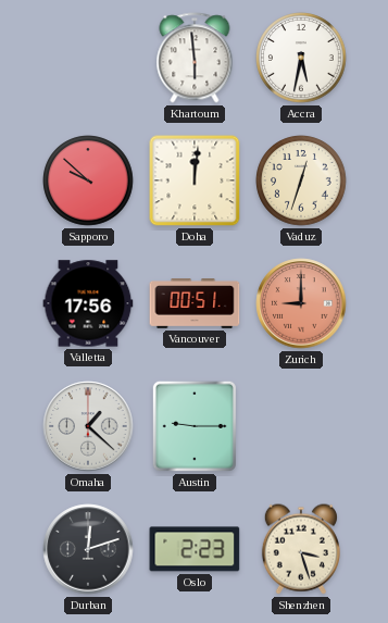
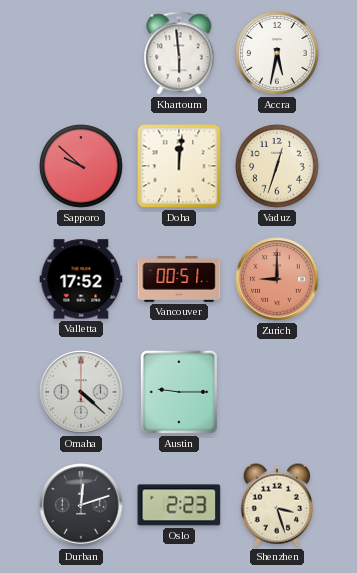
Valletta: 17:56 -> 17:52 (81, 279)
Omaha: 1:22 -> 4:22 (81, 392)
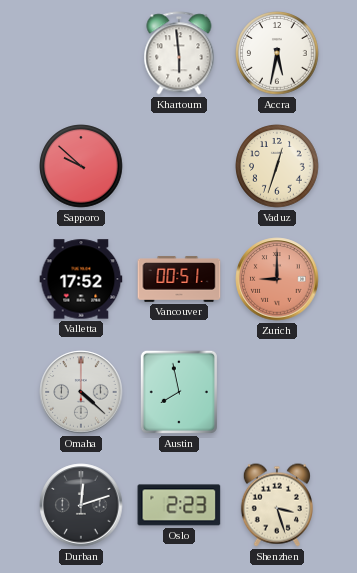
Doha: 12:01 -> none (179, 166)
Austin: 9:15 -> 7:58 (179, 392)
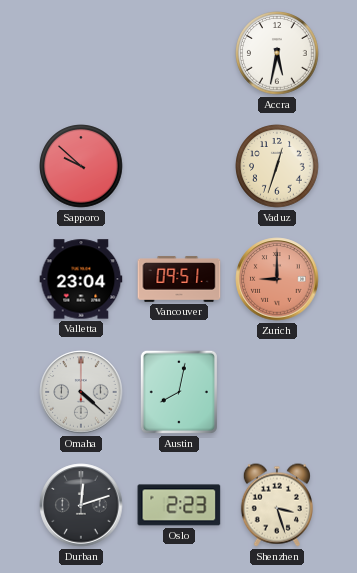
Khartoum: 5:59 -> none (179, 53)
Valletta: 17:52 -> 23:04 (81, 279)
Vancouver: 00:51 -> 09:51 (179, 279)
Austin: 7:58 -> 8:02 (179, 392)
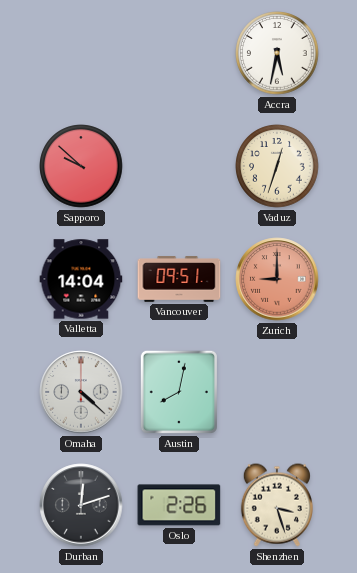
Valletta: 23:04 -> 14:04 (81, 279)
Oslo: 2:23 -> 2:26 (179, 505)
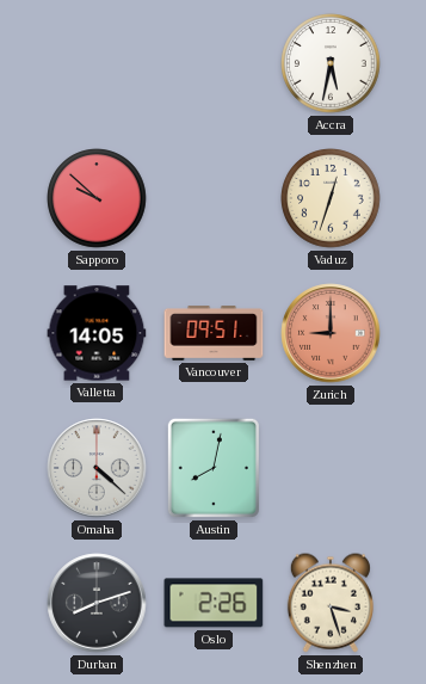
Valletta: 14:04 -> 14:05 (97, 333)
Durban: 12:12 -> 8:12 (97, 603)
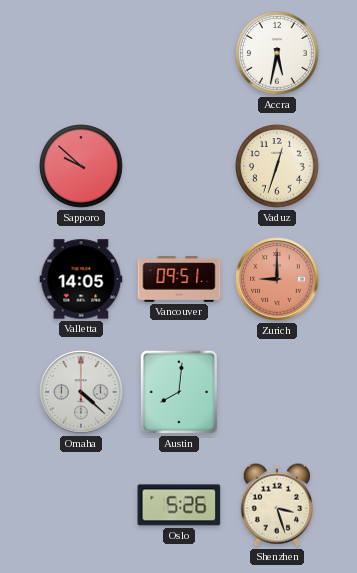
Austin: 8:02 -> 8:01 (179, 392)
Durban: 8:12 -> none (97, 603)
Oslo: 2:26 -> 5:26 (179, 505)
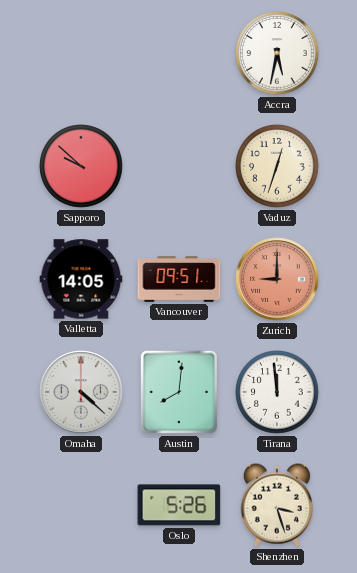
Tirana: none -> 11:59 (277, 392)
